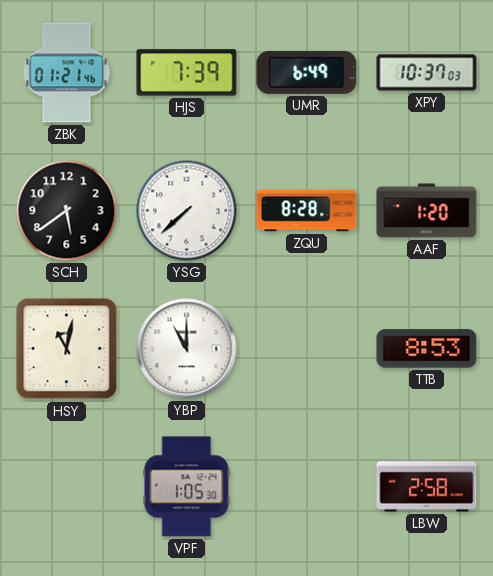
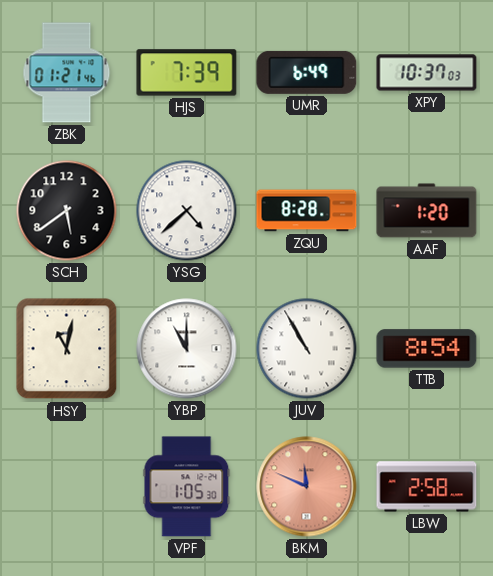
YSG: 7:38 -> 4:38 (187, 211)
JUV: none -> 10:55 (307, 349)
TTB: 8:53 -> 8:54 (427, 349)
BKM: none -> 11:49 (307, 487)
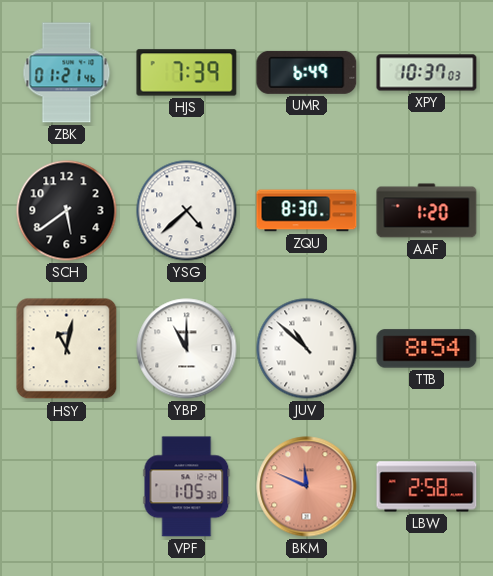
ZQU: 8:28 -> 8:30 (307, 211)
JUV: 10:55 -> 10:52 (307, 349)
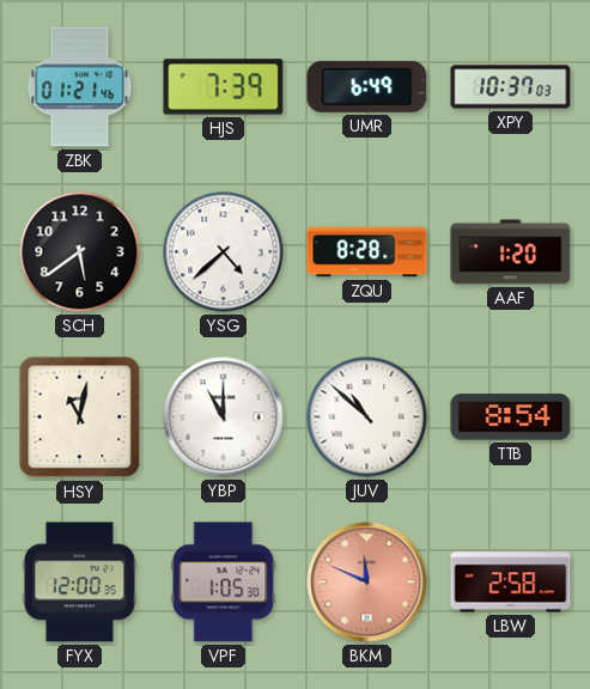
ZQU: 8:30 -> 8:28 (367, 252)
FYX: none -> 12:00 (79, 583)
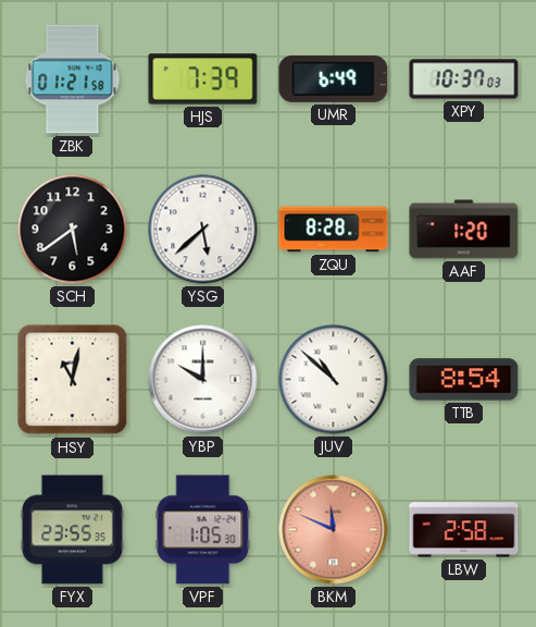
ZBK: 01:21:46 -> 01:21:58 (73, 79)
YSG: 4:38 -> 5:38 (203, 230)
YBP: 11:00 -> 10:00 (203, 380)
FYX: 12:00 -> 23:55 (72, 530)
